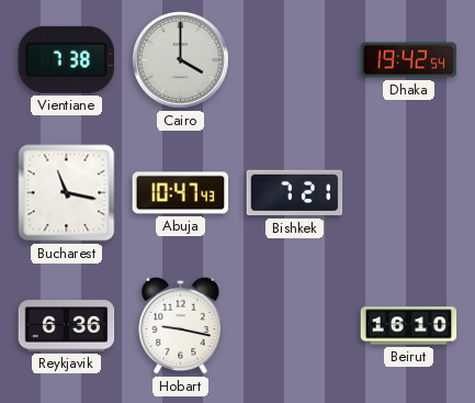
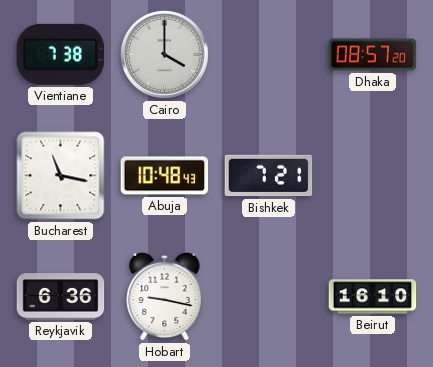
Dhaka: 19:42 -> 08:57 (373, 55)
Abuja: 10:47 -> 10:48 (165, 176)
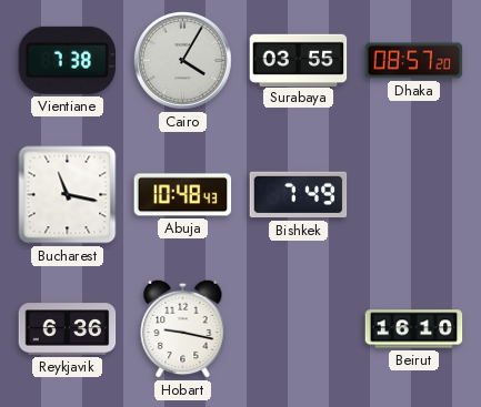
Cairo: 4:00 -> 4:05 (183, 61)
Surabaya: none -> 03:55 (299, 60)
Bishkek: 7:21 -> 7:49 (299, 195)
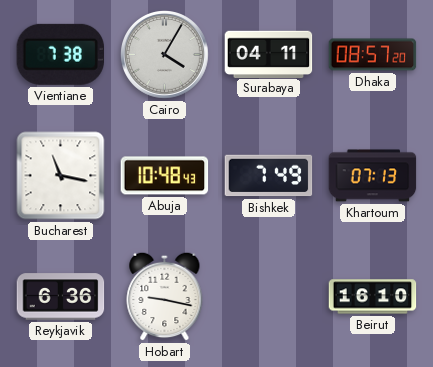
Surabaya: 03:55 -> 04:11 (269, 54)
Khartoum: none -> 07:13 (373, 176)
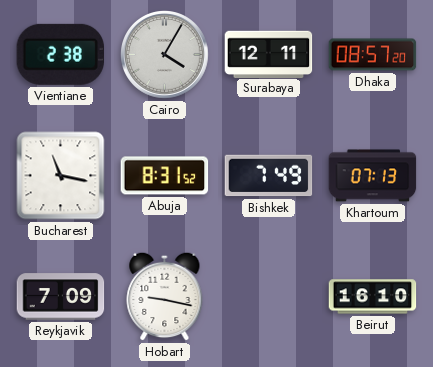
Vientiane: 7:38 -> 2:38 (60, 54)
Surabaya: 04:11 -> 12:11 (269, 54)
Abuja: 10:48 -> 8:31 (165, 176)
Reykjavik: 6:36 -> 7:09 (61, 297)
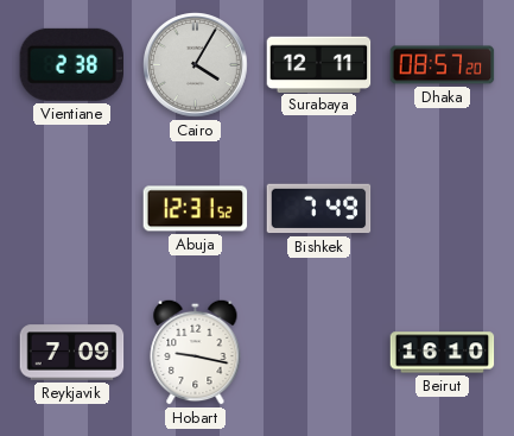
Bucharest: 11:17 -> none (61, 176)
Abuja: 8:31 -> 12:31 (196, 209)
Khartoum: 07:13 -> none (373, 176)
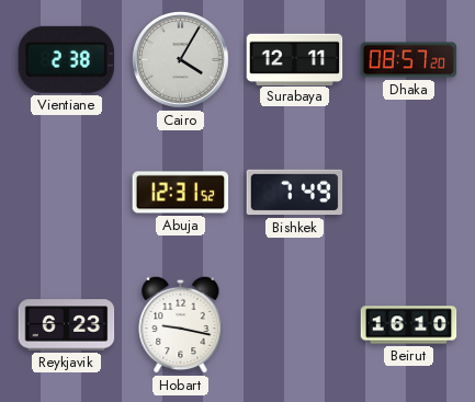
Reykjavik: 7:09 -> 6:23 (67, 325)
